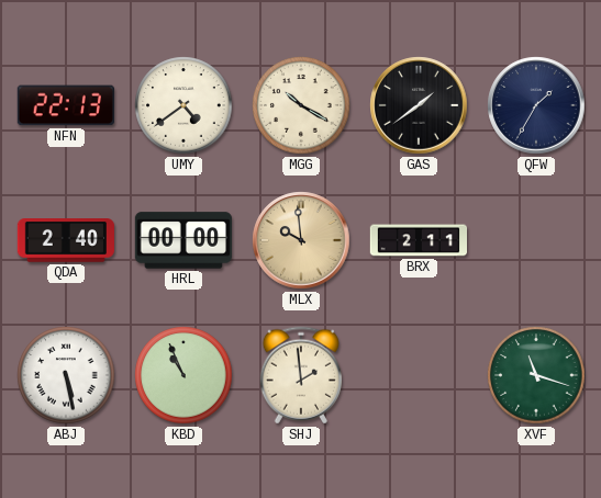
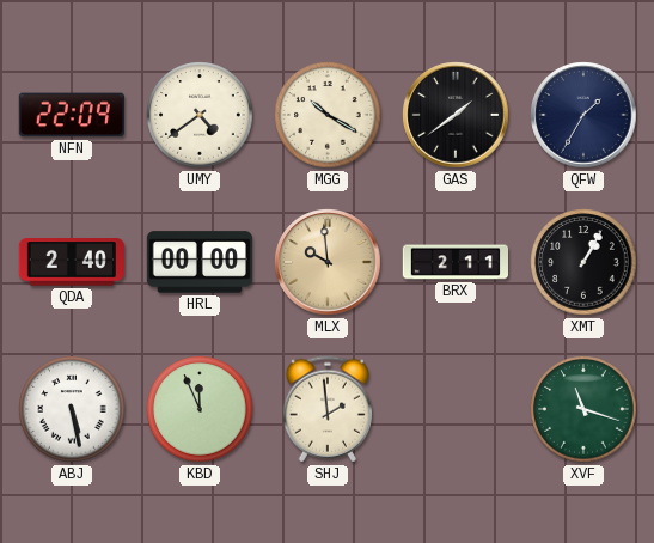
NFN: 22:13 -> 22:09 (72, 115)
XMT: none -> 1:05 (583, 262)
KBD: 10:56 -> 11:56 (200, 409)
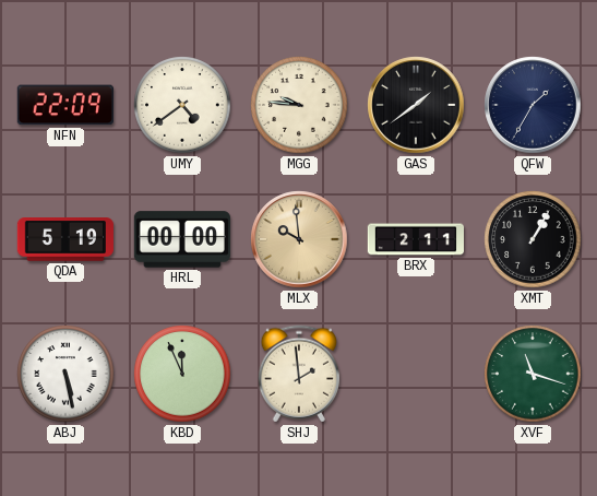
MGG: 10:20 -> 9:46 (299, 105)
QDA: 2:40 -> 5:19 (65, 239)
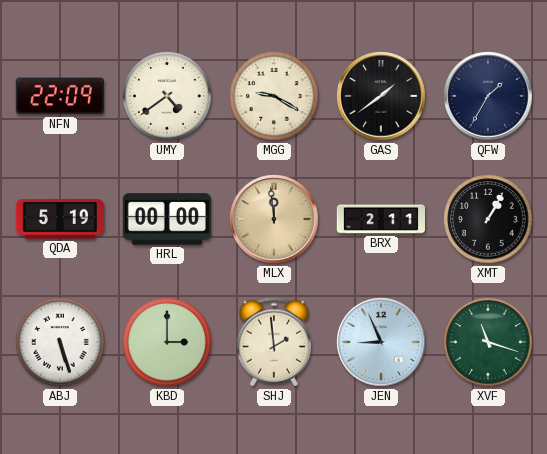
MGG: 9:46 -> 9:20 (274, 96)
MLX: 9:59 -> 11:59 (274, 219)
ABJ: 5:28 -> 5:27 (60, 342)
KBD: 11:56 -> 3:00 (167, 342)
JEN: none -> 8:56 (381, 342)
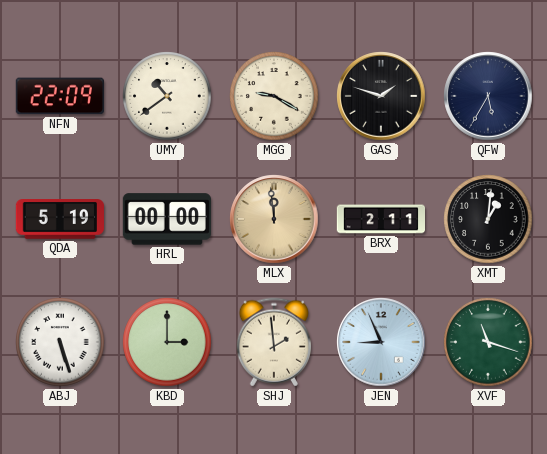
UMY: 4:39 -> 10:39 (167, 96)
GAS: 1:39 -> 1:48 (381, 96)
QFW: 1:35 -> 5:35 (488, 96)
XMT: 1:05 -> 1:01 (488, 219)
